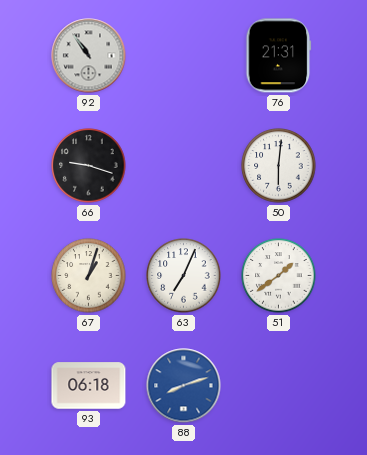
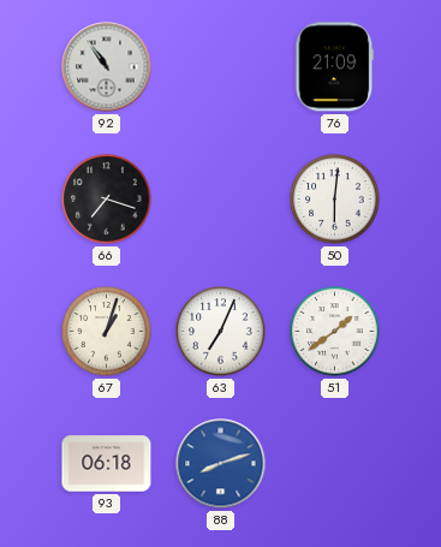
76: 21:31 -> 21:09 (335, 67)
66: 9:18 -> 7:18 (107, 200)
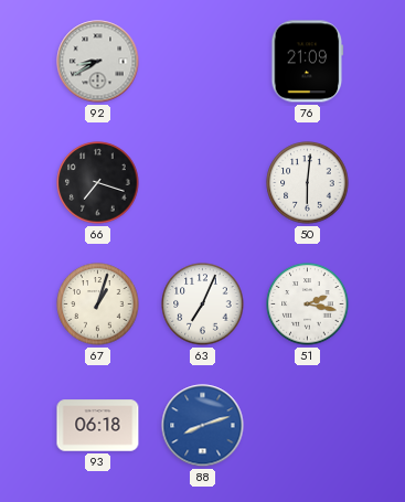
92: 10:54 -> 8:40 (98, 62)
51: 1:39 -> 2:17 (308, 305)
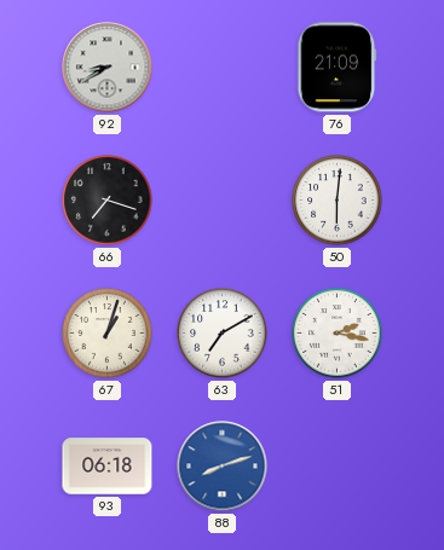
63: 7:04 -> 7:10 (223, 334)
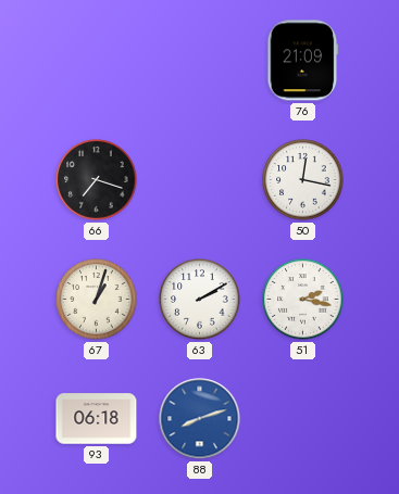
92: 8:40 -> none (108, 68)
50: 6:01 -> 12:17 (303, 180)
63: 7:10 -> 2:10 (200, 300)
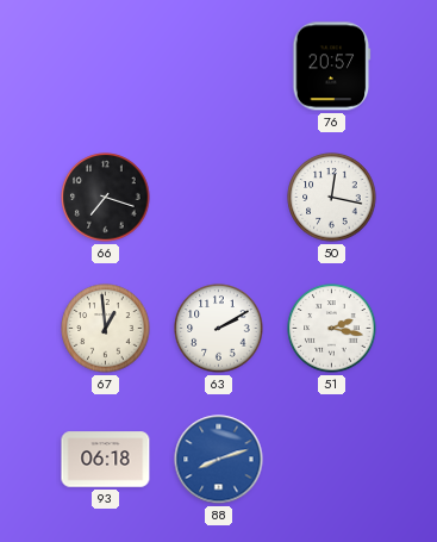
76: 21:09 -> 20:57 (332, 67)
67: 1:03 -> 12:59 (106, 329)
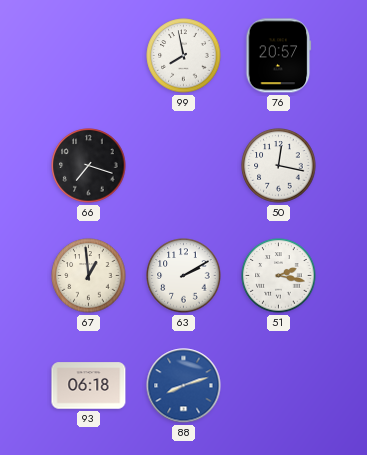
99: none -> 7:58 (184, 56)
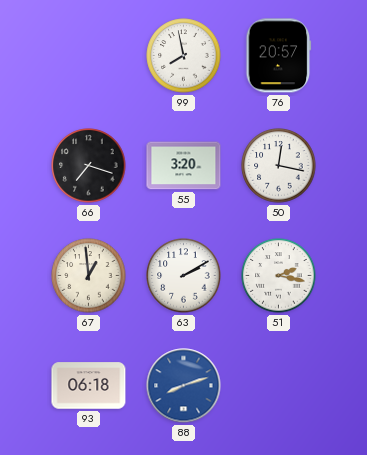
55: none -> 3:20 (184, 166)
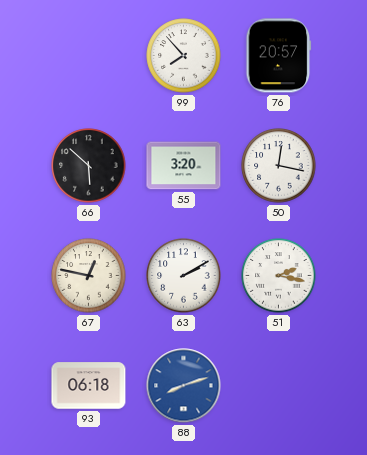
99: 7:58 -> 7:53 (184, 56)
66: 7:18 -> 5:52 (89, 166)
67: 12:59 -> 12:47 (89, 276)
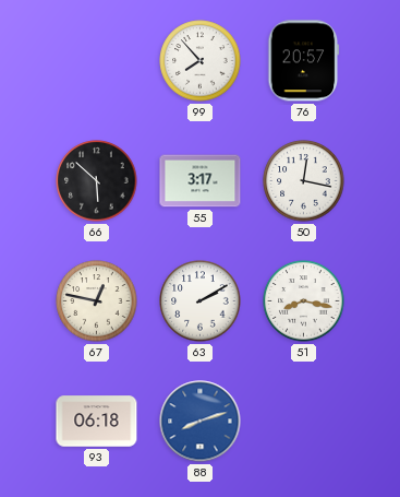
55: 3:20 -> 3:17 (201, 181)
51: 2:17 -> 8:17 (304, 301)
